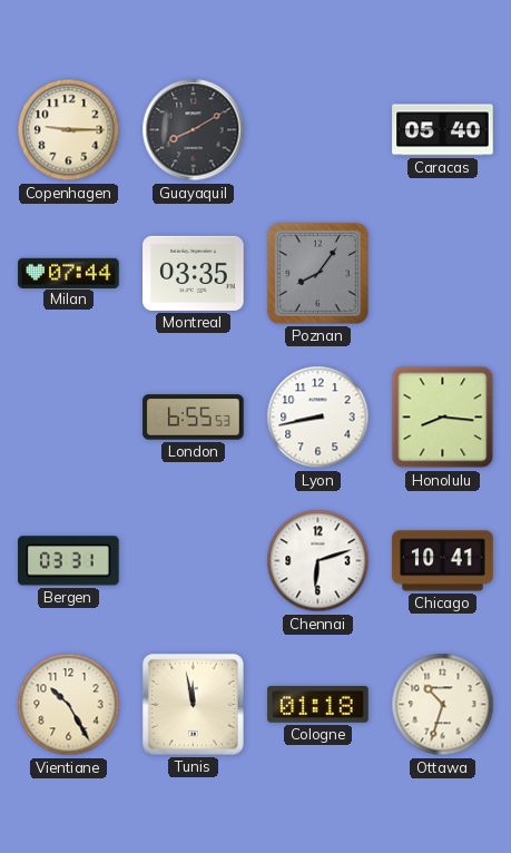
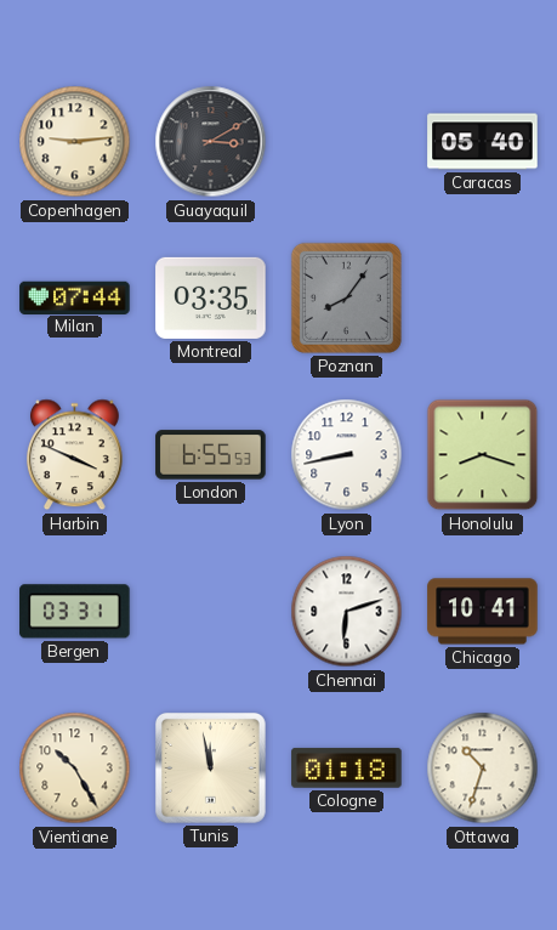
Copenhagen: 9:15 -> 9:14 (75, 142)
Guayaquil: 8:10 -> 3:10 (211, 142)
Harbin: none -> 3:49 (75, 455)
Honolulu: 8:16 -> 8:18 (483, 455)
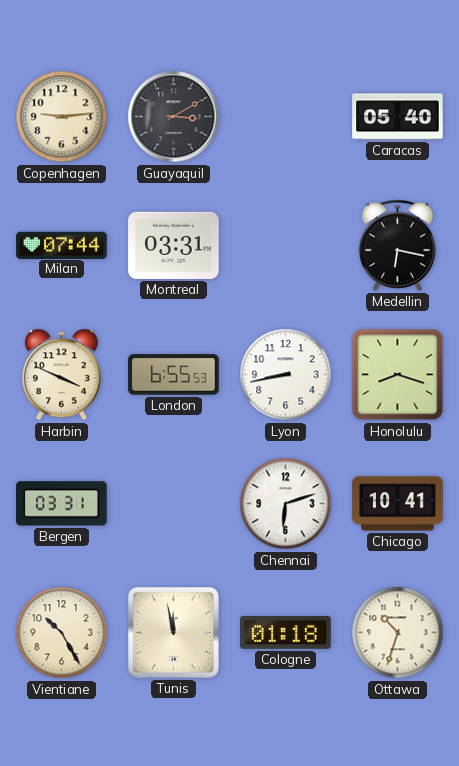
Montreal: 03:35 -> 03:31 (174, 245)
Poznan: 8:06 -> none (346, 297)
Medellin: none -> 6:17 (398, 245)
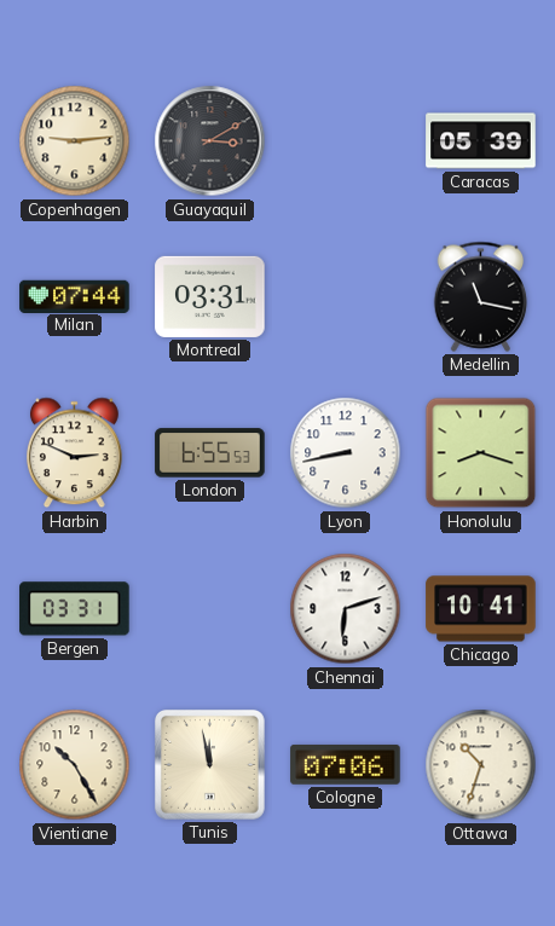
Caracas: 05:40 -> 05:39 (481, 141)
Medellin: 6:17 -> 11:17 (481, 296)
Harbin: 3:49 -> 2:49 (75, 453)
Cologne: 01:18 -> 07:06 (346, 764)
